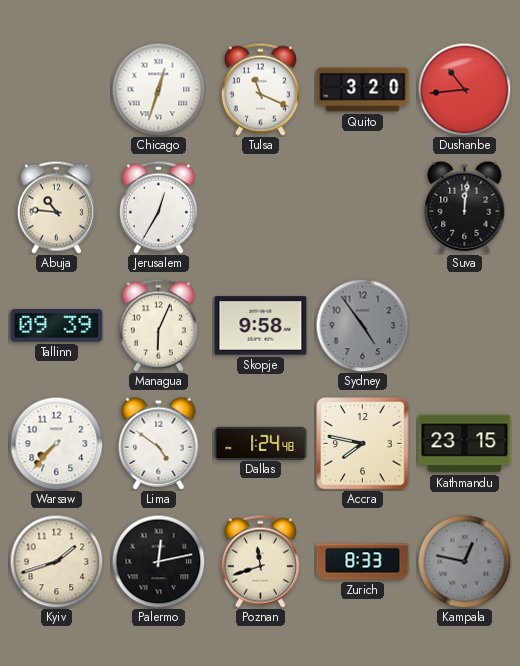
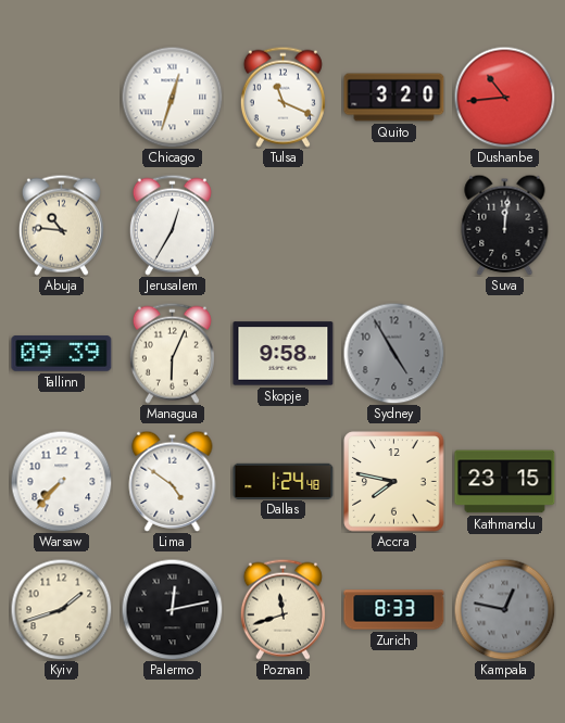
Sydney: 4:54 -> 4:55 (393, 353)
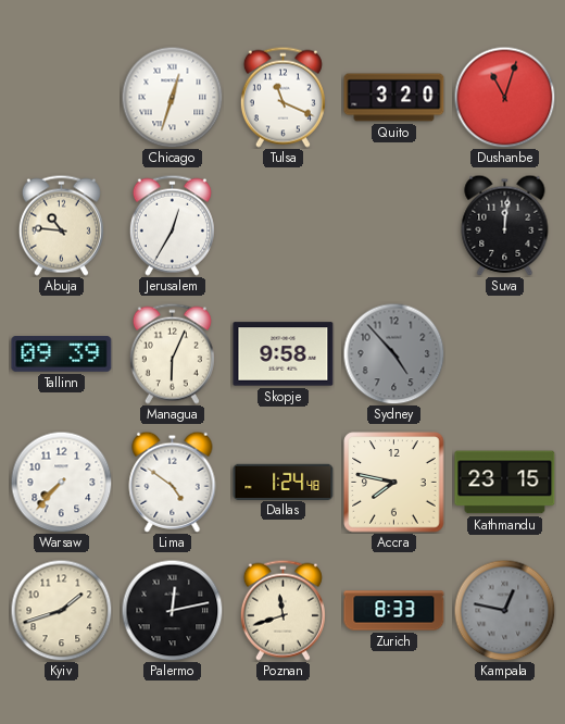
Dushanbe: 10:44 -> 11:03 (504, 97)
Sydney: 4:55 -> 4:53 (393, 353)
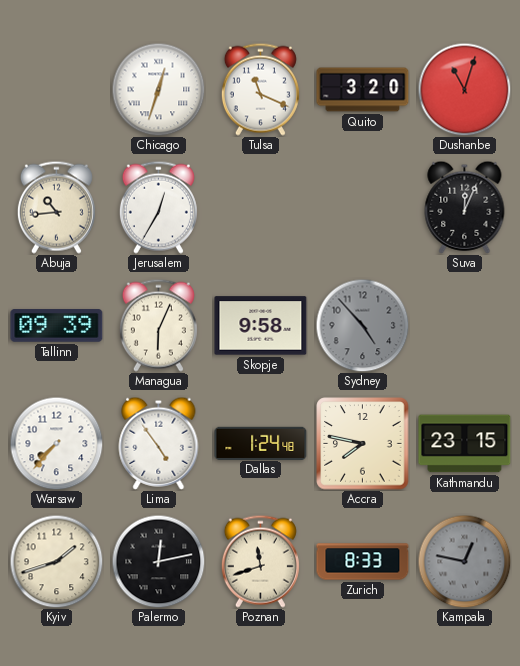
Abuja: 10:46 -> 10:44 (56, 207)
Suva: 12:01 -> 12:04 (465, 207)
Lima: 4:51 -> 4:54 (159, 443)
